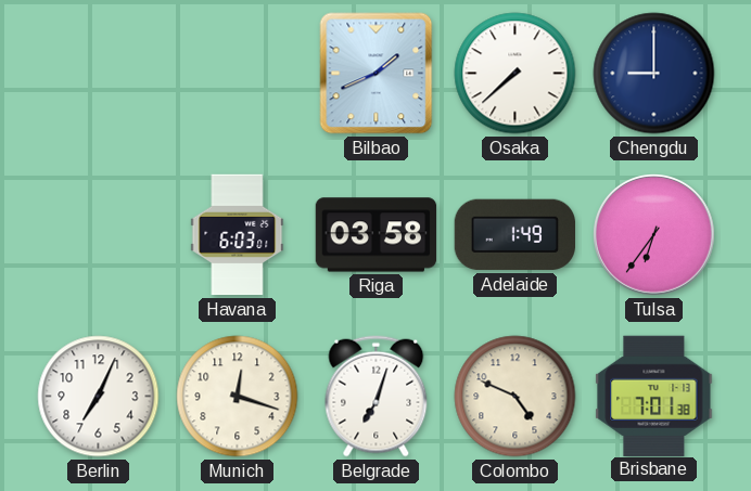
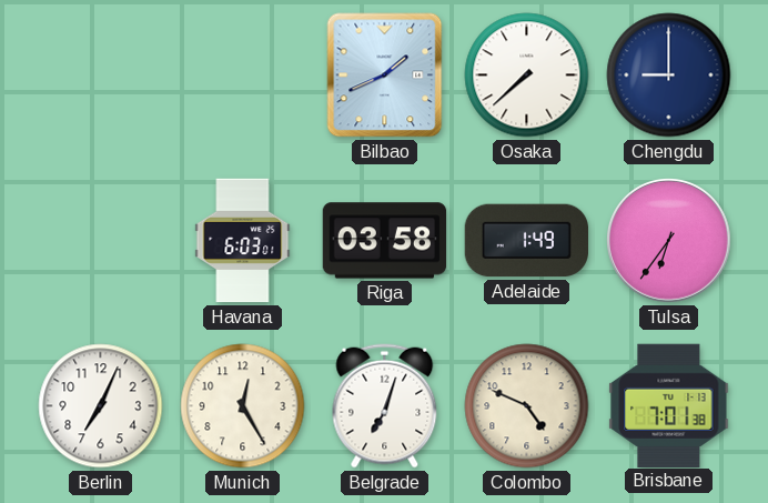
Munich: 12:18 -> 12:25 (243, 406)
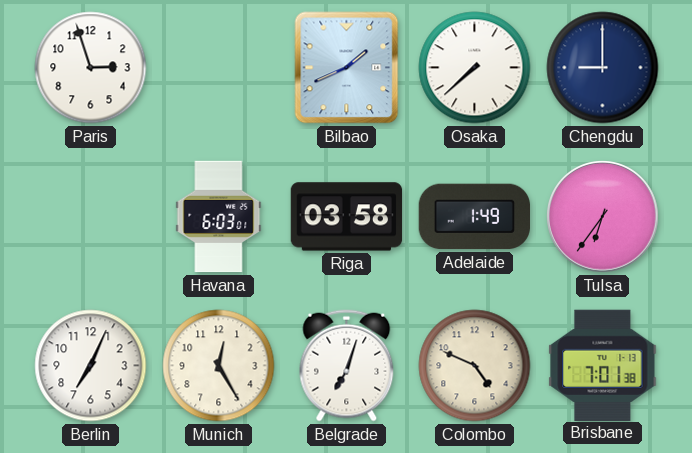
Paris: none -> 2:57 (91, 68)
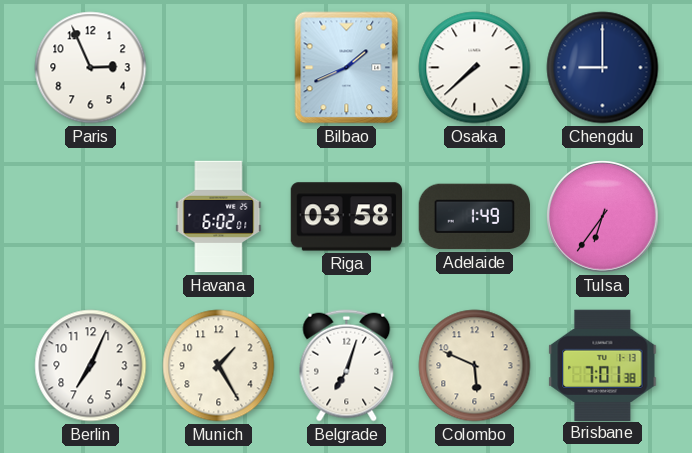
Paris: 2:57 -> 2:56 (91, 68)
Havana: 6:03 -> 6:02 (219, 217)
Munich: 12:25 -> 1:25 (219, 366)
Colombo: 4:49 -> 5:49 (475, 366)
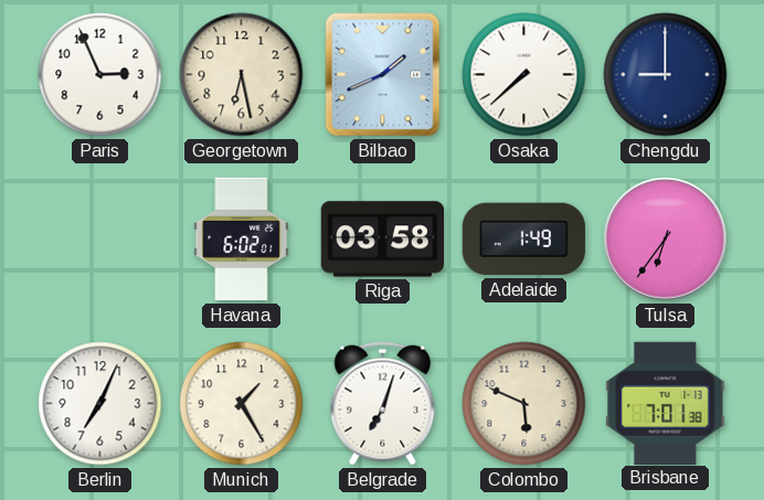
Georgetown: none -> 6:28 (242, 75)
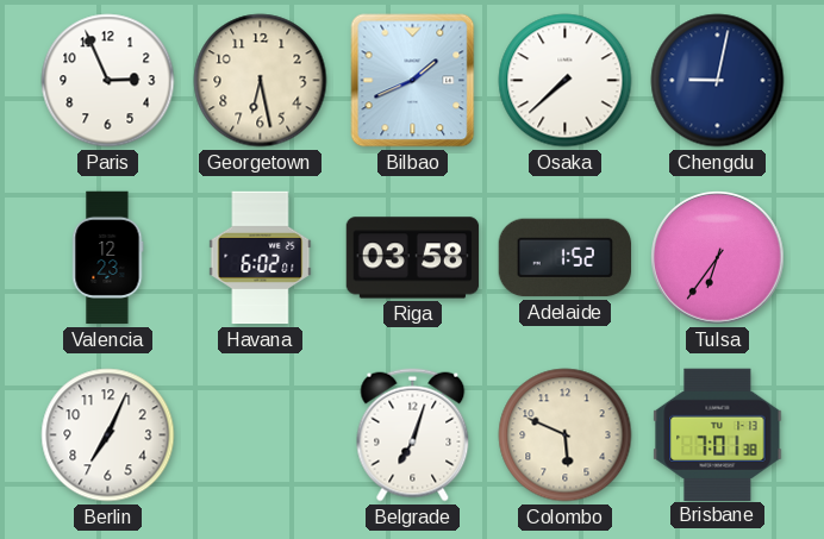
Chengdu: 9:00 -> 9:02 (718, 81)
Valencia: none -> 12:23 (108, 258)
Adelaide: 1:49 -> 1:52 (564, 258)
Munich: 1:25 -> none (242, 404)
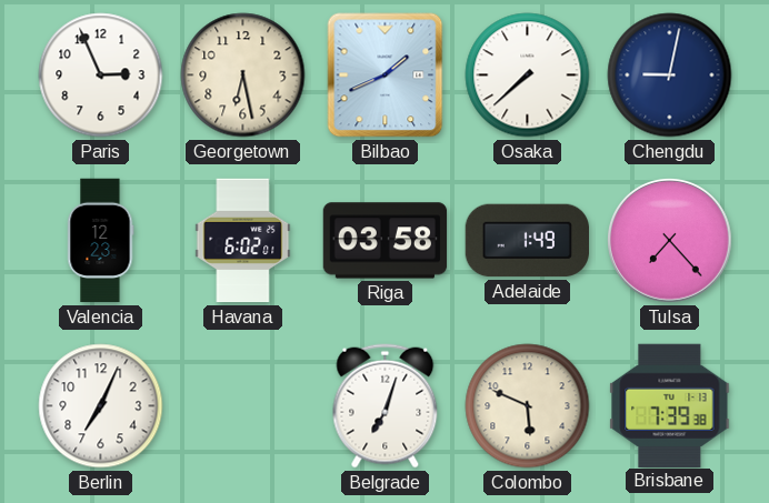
Adelaide: 1:52 -> 1:49 (527, 241)
Tulsa: 6:36 -> 7:23 (670, 241)
Brisbane: 7:01 -> 7:39 (670, 405)
